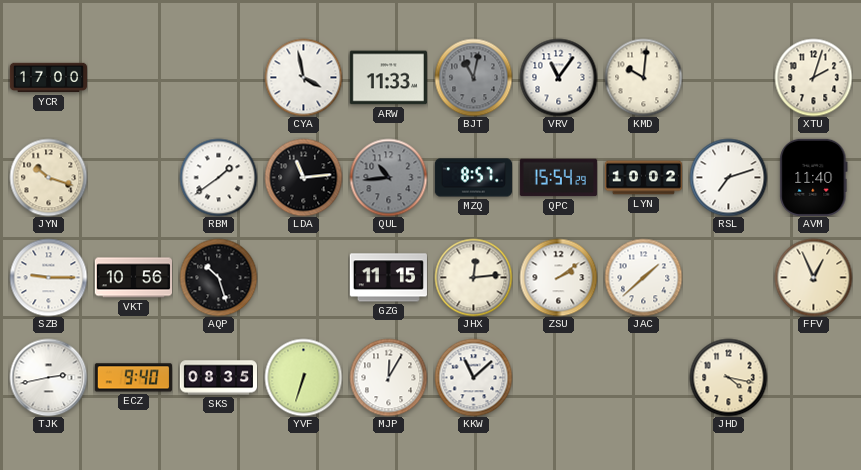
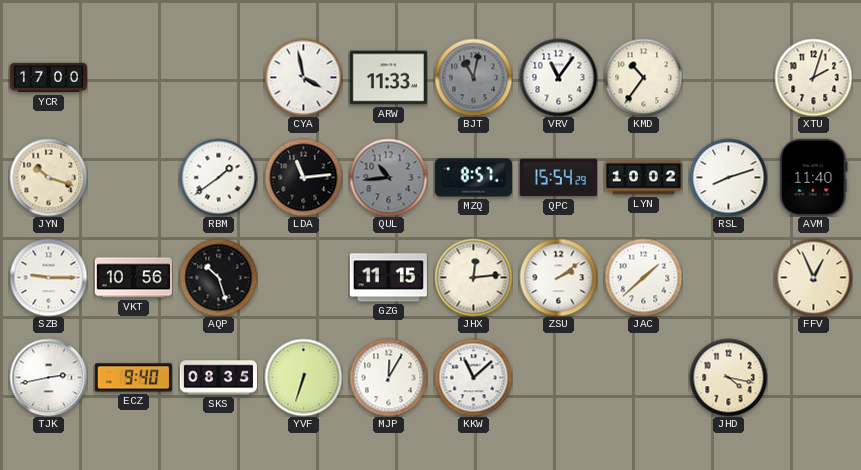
KMD: 10:01 -> 10:36 (643, 77)
RSL: 7:12 -> 8:12 (728, 177)
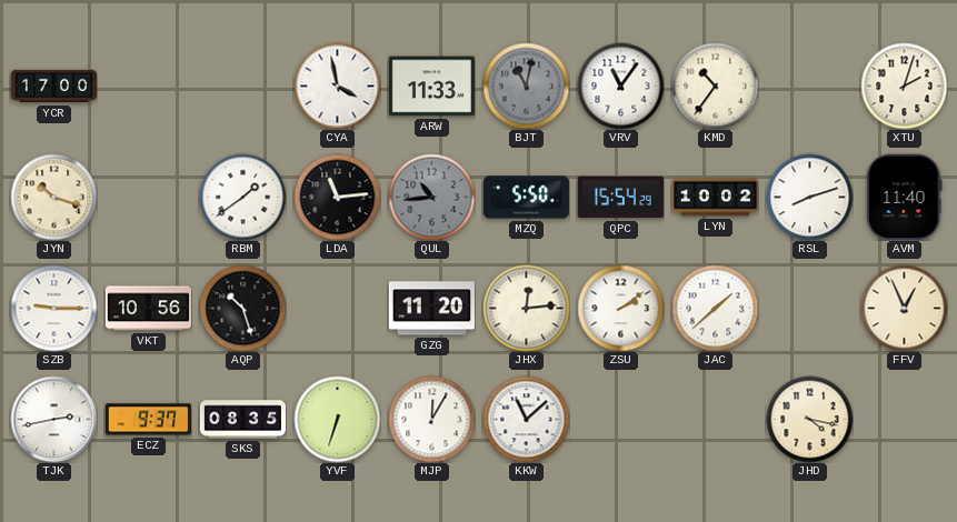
MZQ: 8:57 -> 5:50 (526, 198)
GZG: 11:15 -> 11:20 (431, 309)
ECZ: 9:40 -> 9:37 (148, 420)
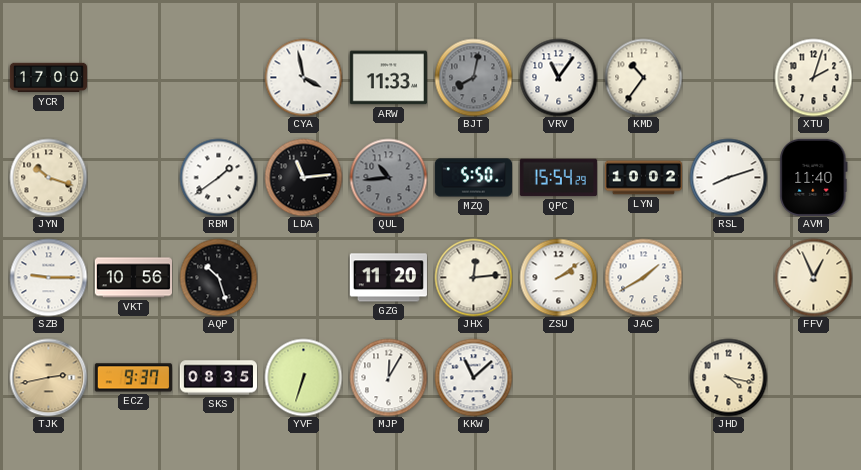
BJT: 11:02 -> 8:02 (473, 77)
JAC: 1:38 -> 1:40 (643, 277)
TJK dial: white -> champagne (48, 377)
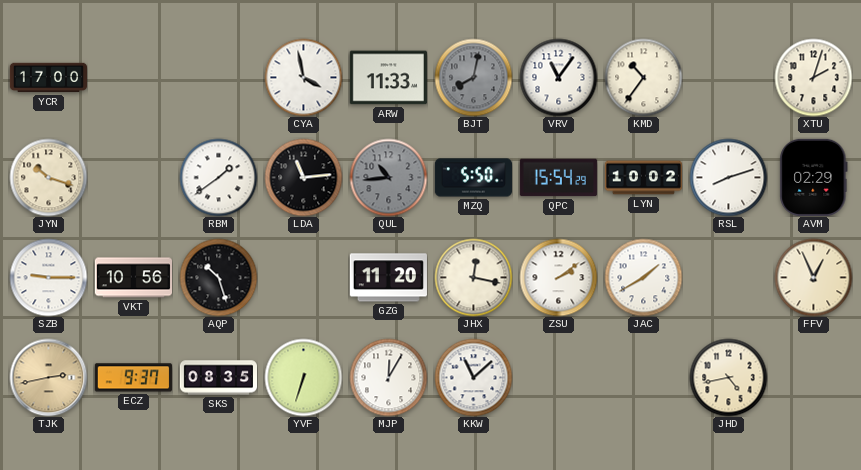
AVM: 11:40 -> 02:29 (814, 177)
JHX: 12:14 -> 12:17 (473, 277)
JHD: 4:17 -> 4:43 (728, 377)
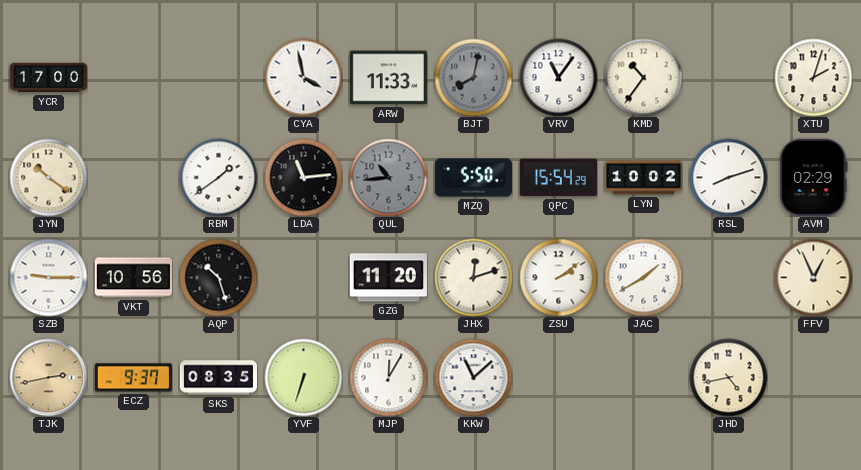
JYN: 10:18 -> 10:21 (48, 177)
JHX: 12:17 -> 12:12 (473, 277)
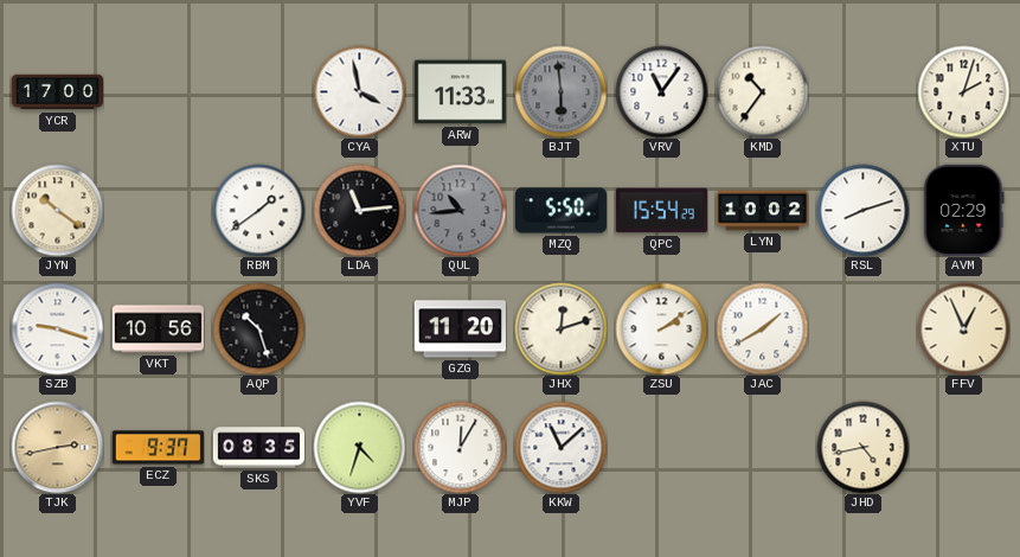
BJT: 8:02 -> 5:59 (560, 91)
SZB: 9:15 -> 9:18 (57, 328)
YVF: 6:33 -> 4:33 (359, 447)
